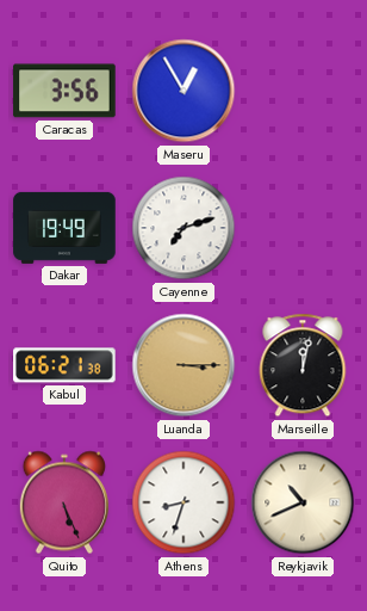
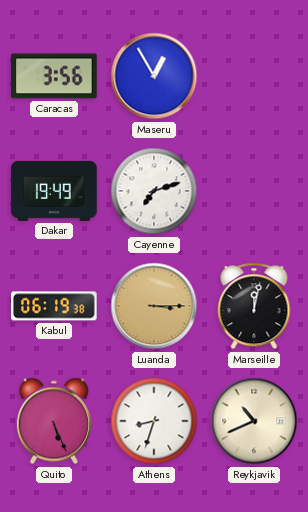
Kabul: 06:21 -> 06:19 (54, 306)
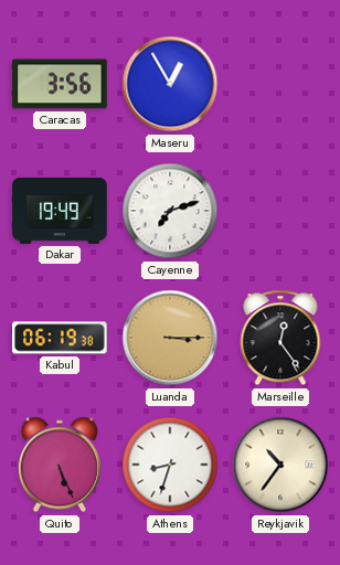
Marseille: 12:02 -> 12:24 (280, 338)
Reykjavik: 10:41 -> 10:36 (280, 465)
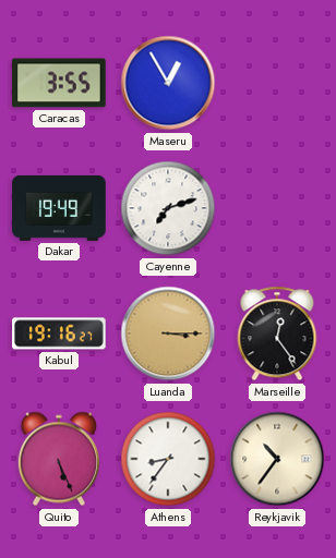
Caracas: 3:56 -> 3:55 (59, 83)
Kabul: 06:19 -> 19:16 (59, 333)
Athens: 8:33 -> 8:36 (168, 459)
